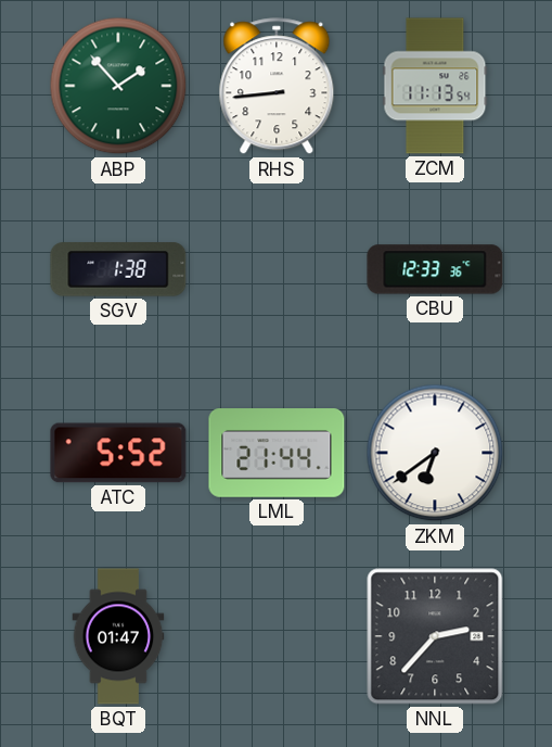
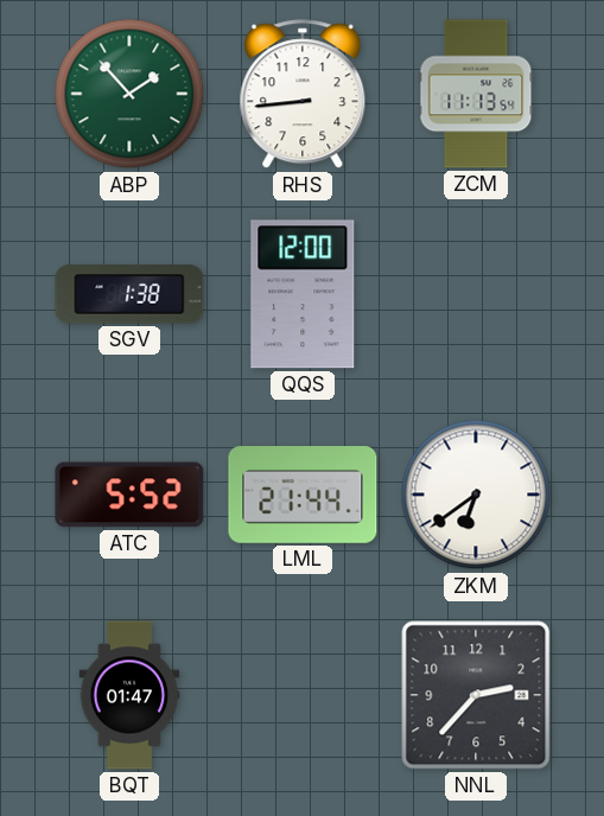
QQS: none -> 12:00 (303, 294)
CBU: 12:33 -> none (435, 269)
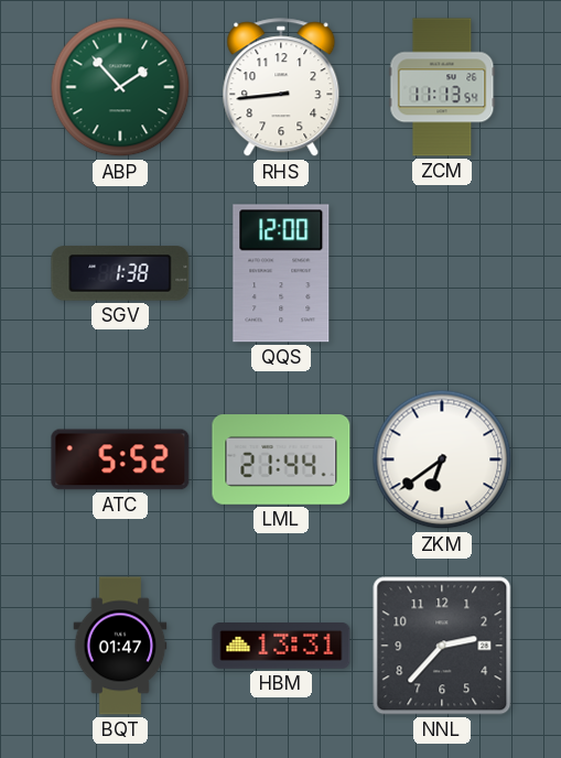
HBM: none -> 13:31 (281, 647)
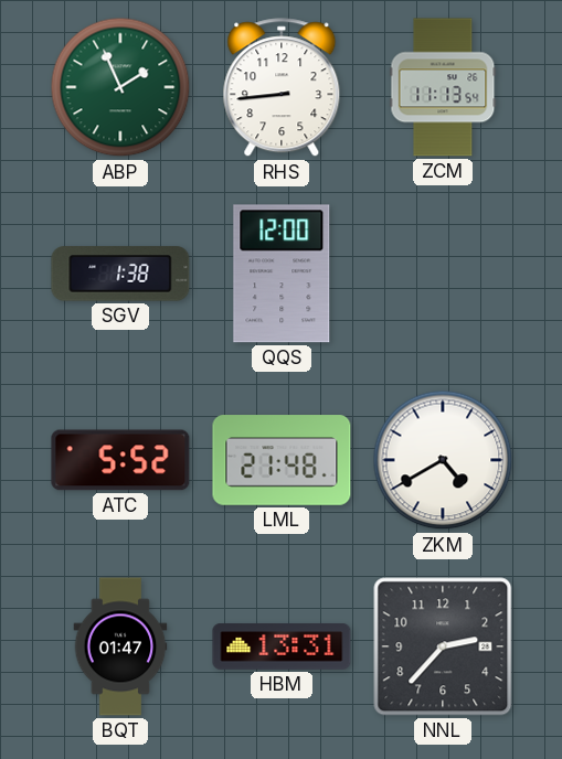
ABP: 1:53 -> 1:56 (120, 87)
LML: 21:44 -> 21:48 (282, 460)
ZKM: 6:39 -> 4:40 (443, 460)
